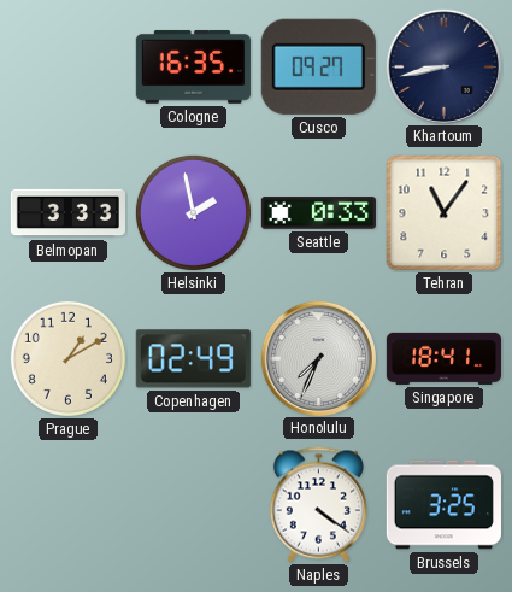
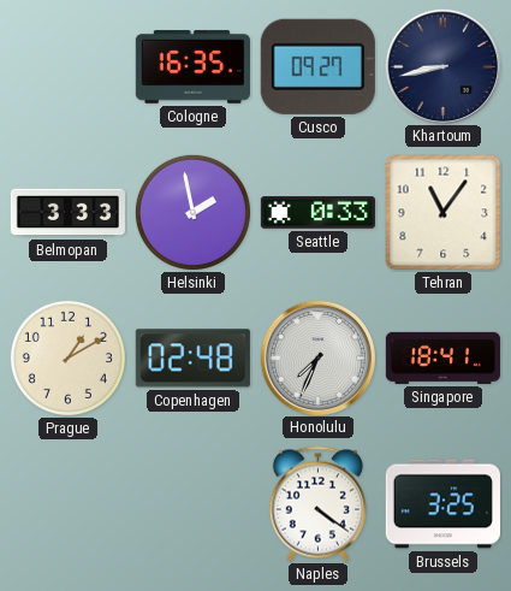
Copenhagen: 02:49 -> 02:48 (192, 359)
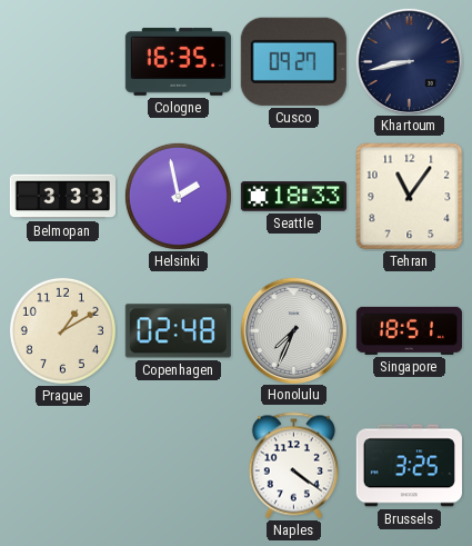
Seattle: 0:33 -> 18:33 (293, 197)
Singapore: 18:41 -> 18:51 (409, 330)
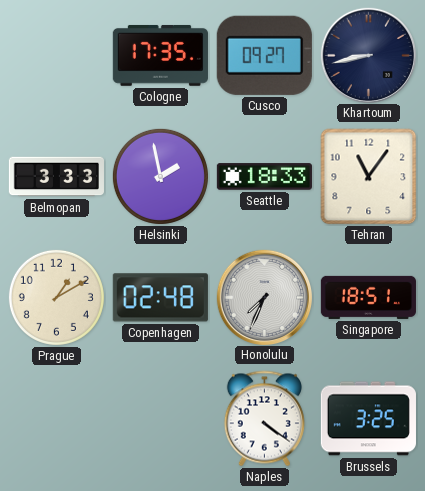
Cologne: 16:35 -> 17:35 (160, 55)
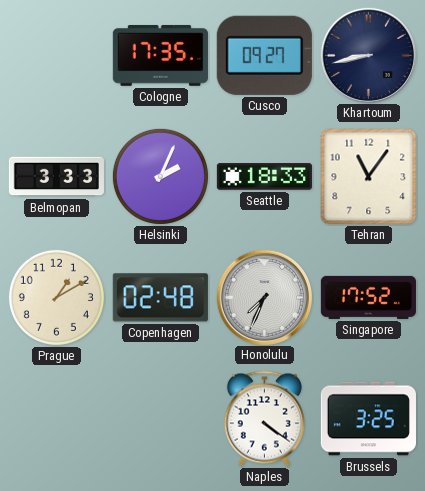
Helsinki: 1:58 -> 2:04 (160, 176)
Singapore: 18:51 -> 17:52 (368, 297)
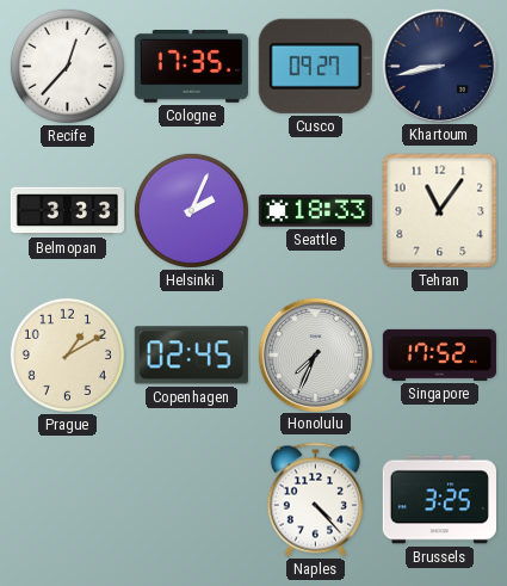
Recife: none -> 12:37 (67, 66)
Copenhagen: 02:48 -> 02:45 (191, 356)
Naples: 4:21 -> 4:23 (315, 500)
